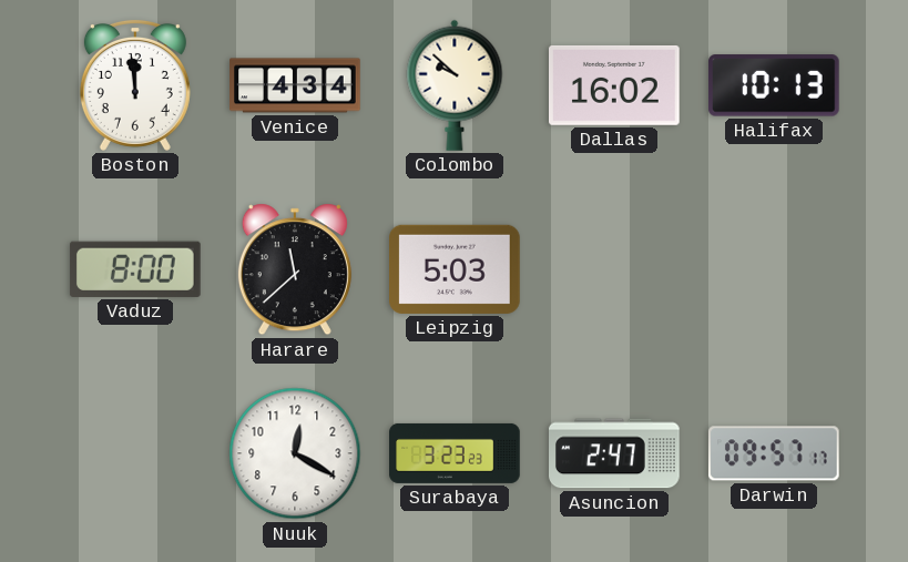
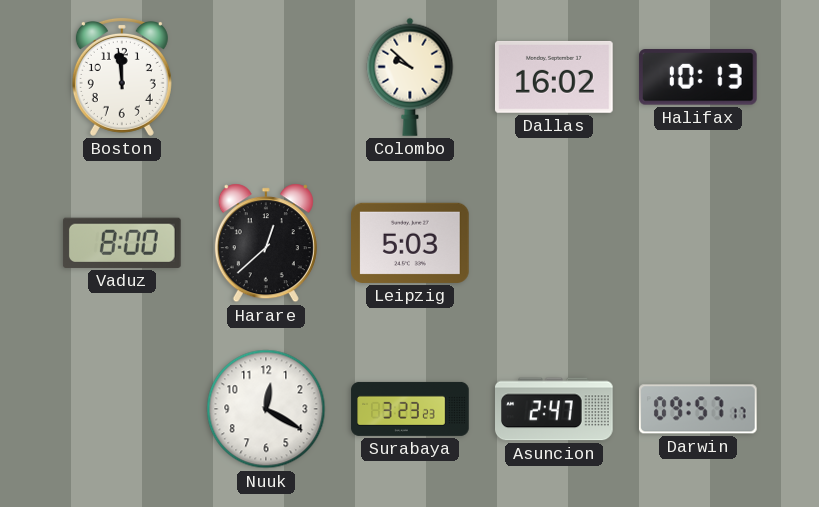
Venice: 4:34 -> none (295, 85)
Harare: 11:38 -> 12:38 (266, 243)
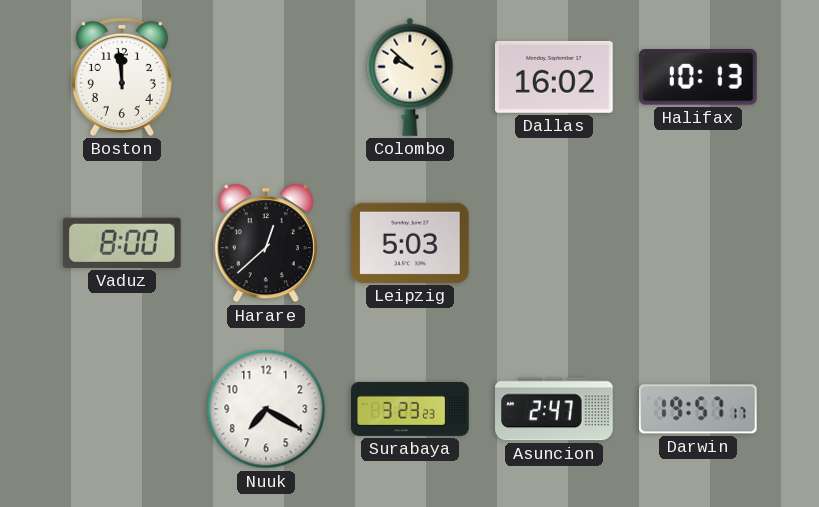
Nuuk: 12:20 -> 7:20 (266, 409)
Darwin: 09:57 -> 19:57 (698, 409)
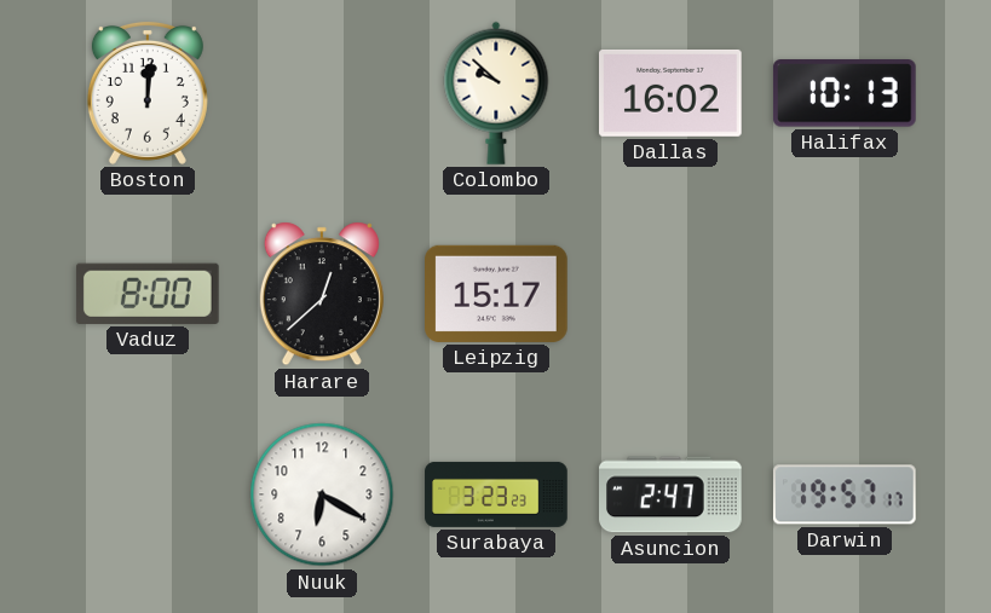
Boston: 11:59 -> 12:01 (148, 93)
Leipzig: 5:03 -> 15:17 (497, 294)
Nuuk: 7:20 -> 6:20 (322, 495)
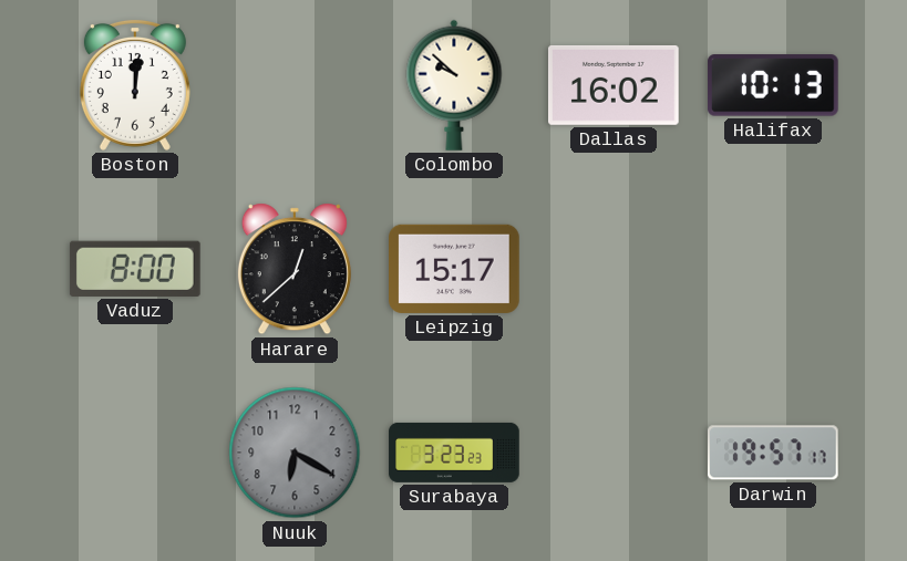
Nuuk dial: white -> grey (295, 453)
Asuncion: 2:47 -> none (670, 495)
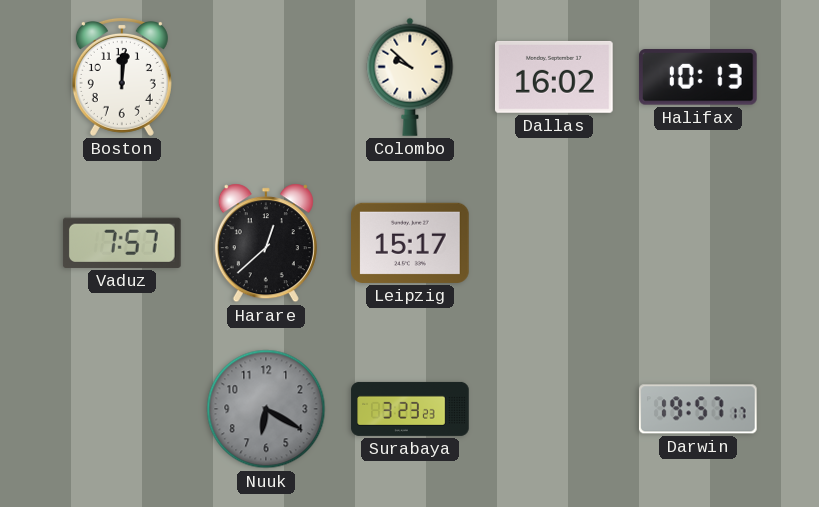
Vaduz: 8:00 -> 7:57 (122, 243)
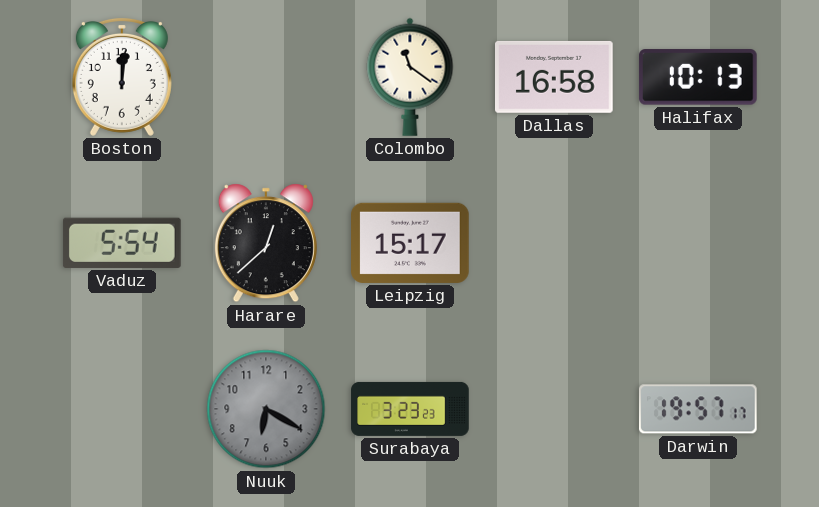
Colombo: 9:52 -> 11:21 (410, 77)
Dallas: 16:02 -> 16:58 (555, 77)
Vaduz: 7:57 -> 5:54 (122, 243)
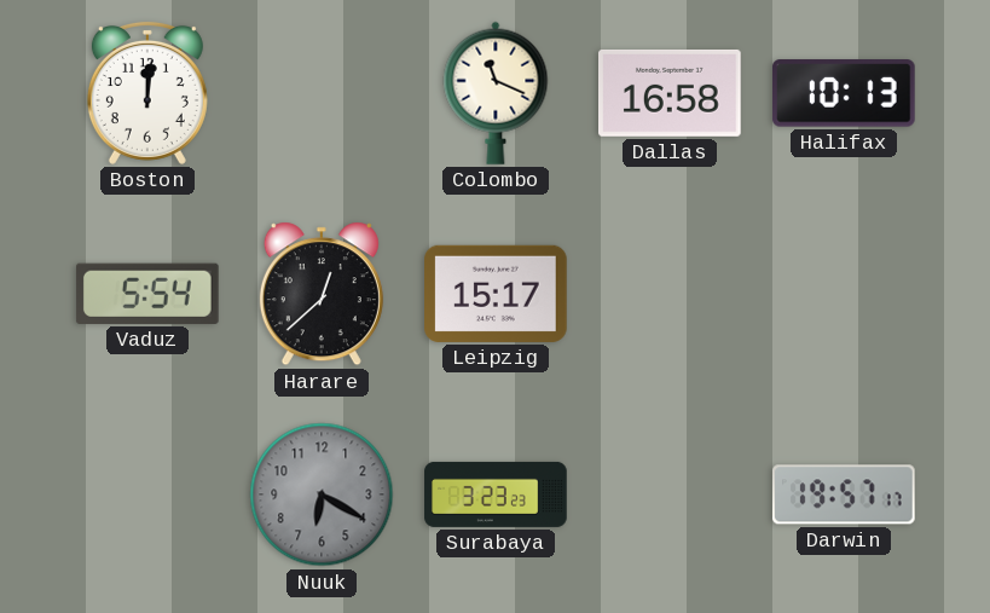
Colombo: 11:21 -> 11:19 (496, 93)
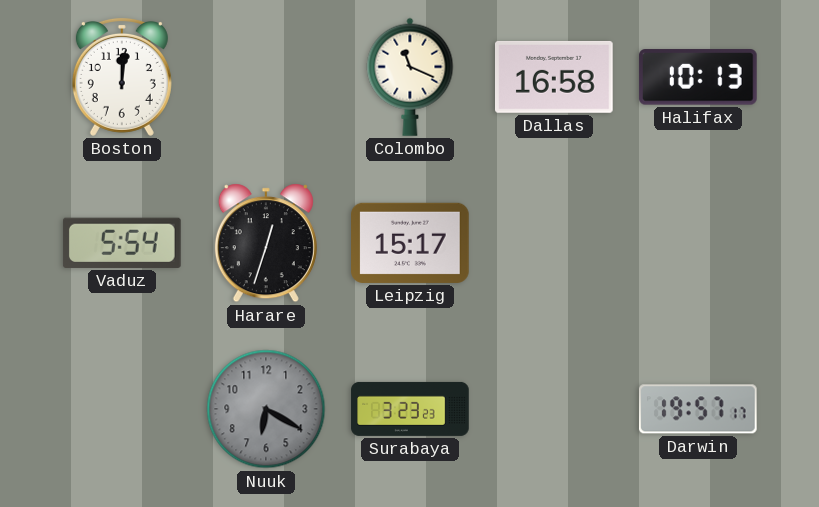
Harare: 12:38 -> 12:33 (266, 243)
